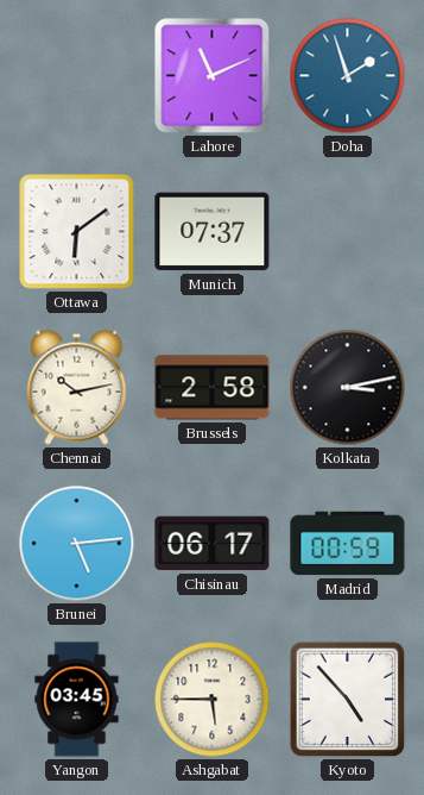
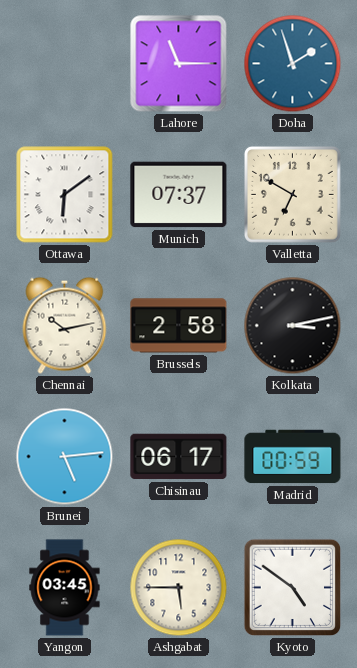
Lahore: 11:11 -> 11:15 (179, 64)
Valletta: none -> 6:50 (292, 194)
Kyoto: 4:53 -> 4:51 (293, 588)
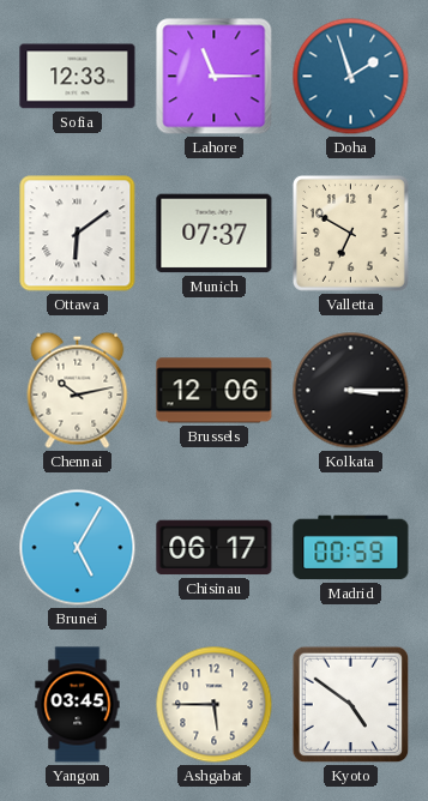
Sofia: none -> 12:33 (78, 77)
Brussels: 2:58 -> 12:06 (215, 391)
Kolkata: 3:13 -> 3:15 (351, 391)
Brunei: 5:14 -> 5:05 (78, 548)
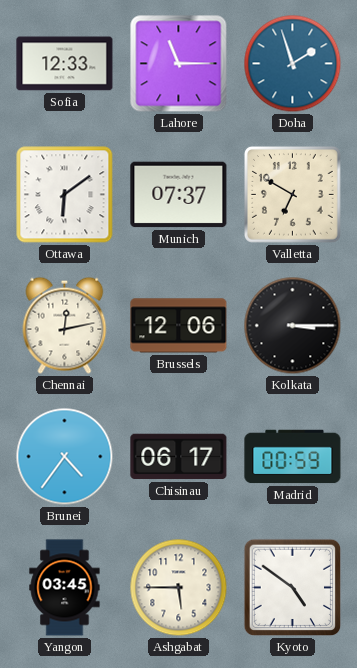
Chennai: 10:13 -> 12:13 (65, 325)
Brunei: 5:05 -> 4:36 (65, 457)
